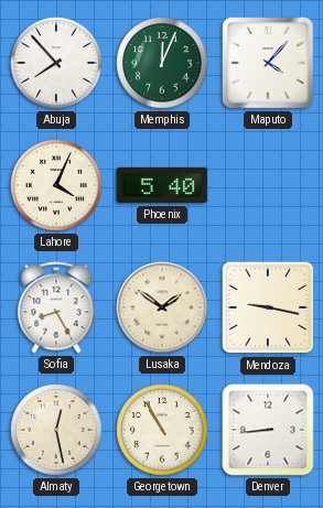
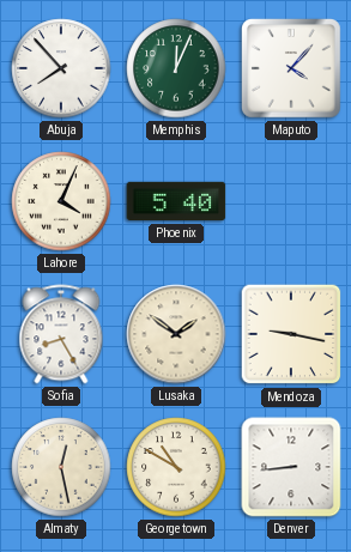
Georgetown: 10:55 -> 10:50 (176, 467)
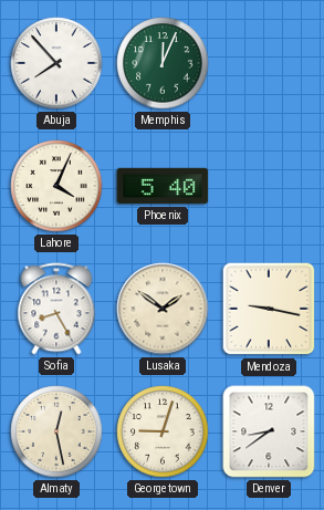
Maputo: 4:07 -> none (291, 68)
Georgetown: 10:50 -> 9:03 (163, 431)
Denver: 8:44 -> 8:39 (269, 431)
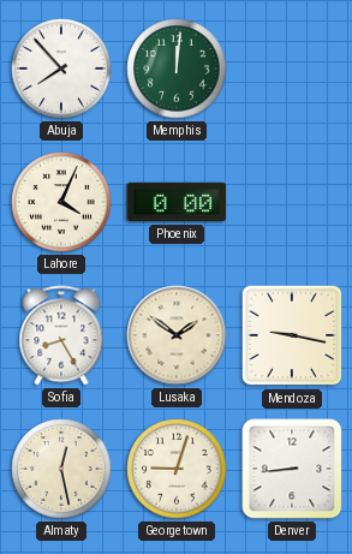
Memphis: 12:04 -> 12:01 (177, 68)
Phoenix: 5:40 -> 0:00 (177, 202)
Denver: 8:39 -> 8:44 (292, 469)
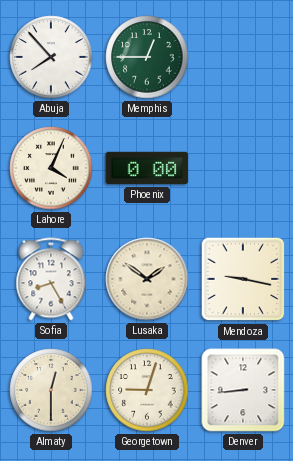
Memphis: 12:01 -> 12:45 (147, 57)
Almaty: 12:28 -> 12:30 (51, 390)
